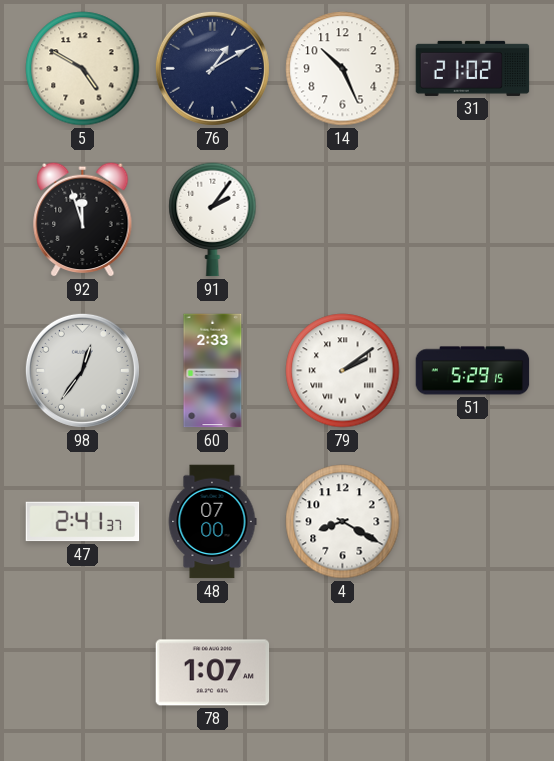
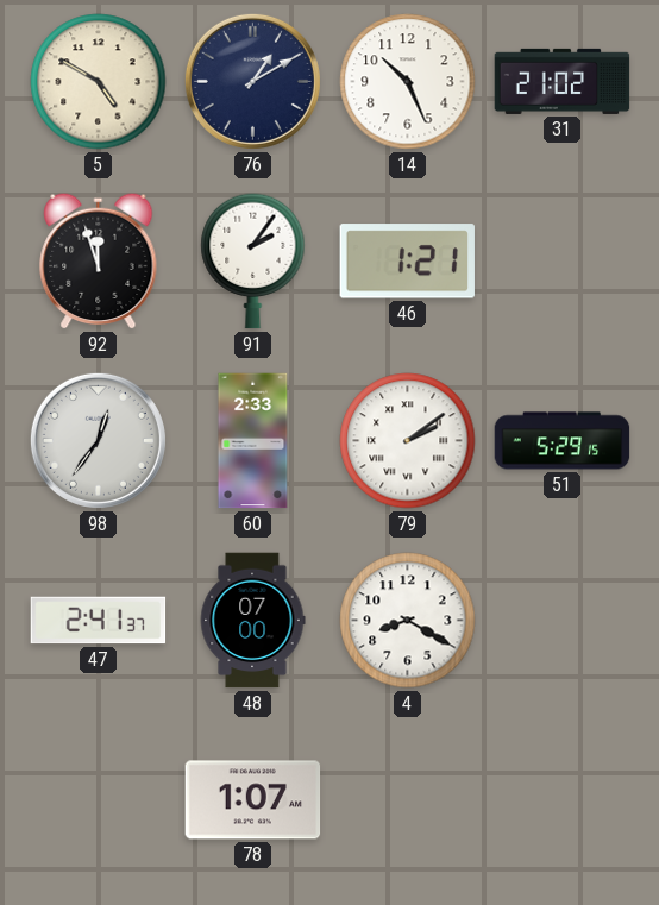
46: none -> 1:21 (407, 262)
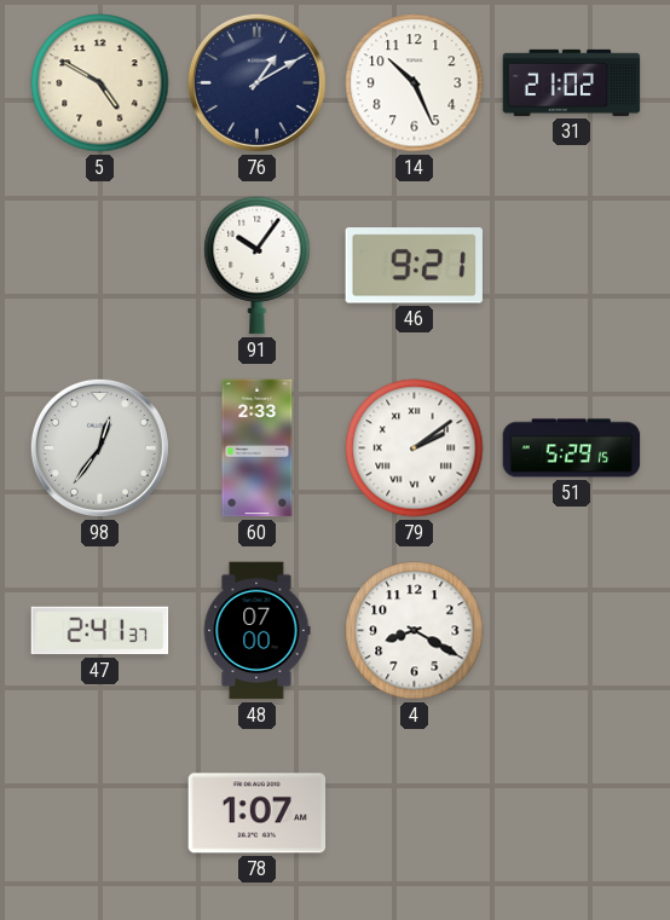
92: 11:57 -> none (99, 260)
91: 2:06 -> 10:06 (258, 266)
46: 1:21 -> 9:21 (414, 266)
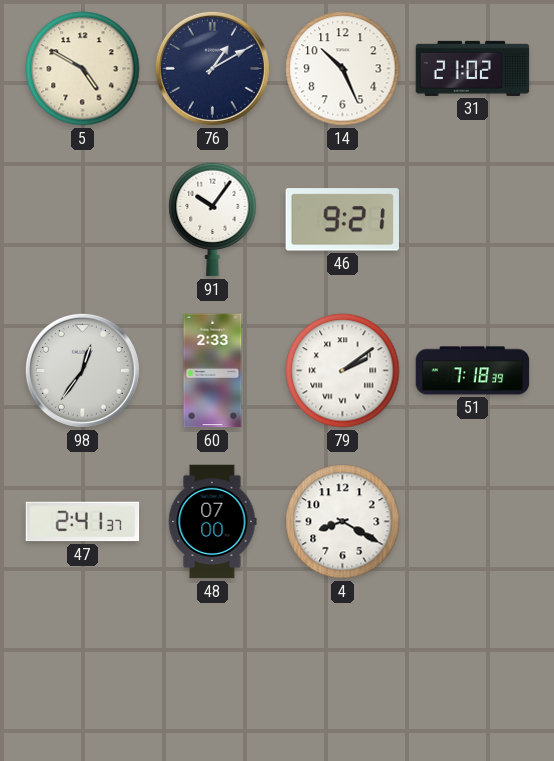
51: 5:29 -> 7:18 (473, 371)
78: 1:07 -> none (258, 814)
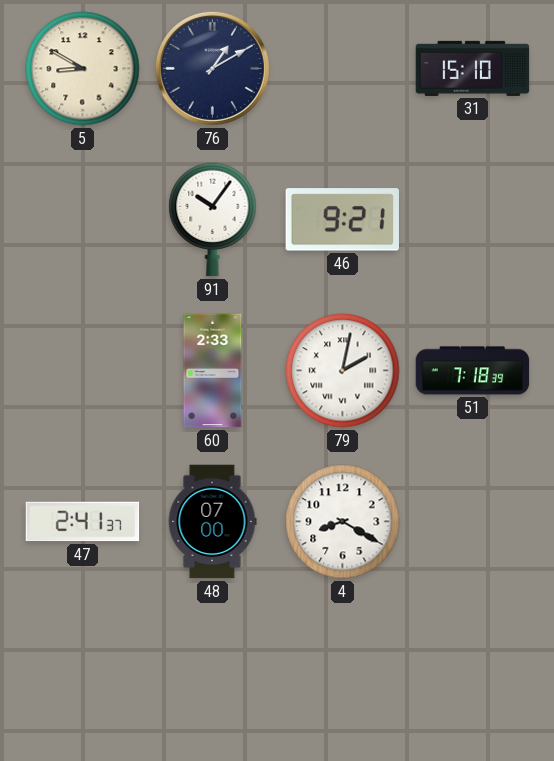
5: 4:50 -> 8:50 (83, 69)
14: 10:26 -> none (343, 69)
31: 21:02 -> 15:10 (473, 68)
98: 12:36 -> none (82, 370)
79: 2:09 -> 2:02 (343, 371)
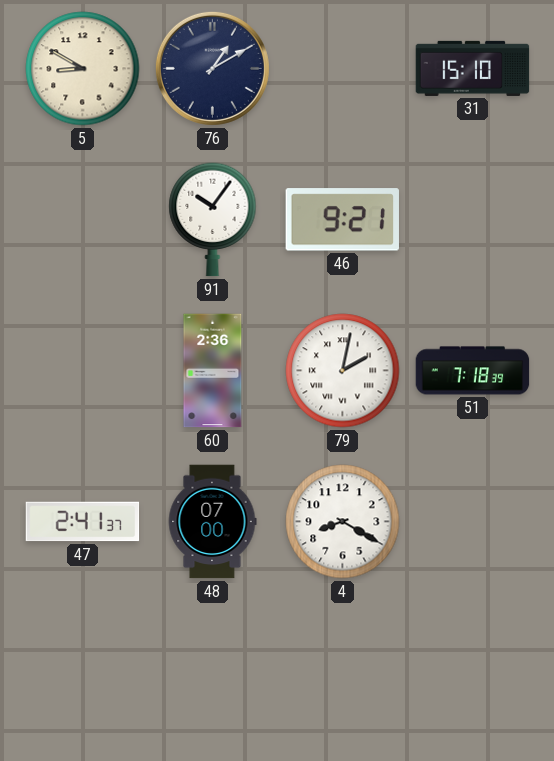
60: 2:33 -> 2:36 (213, 371)
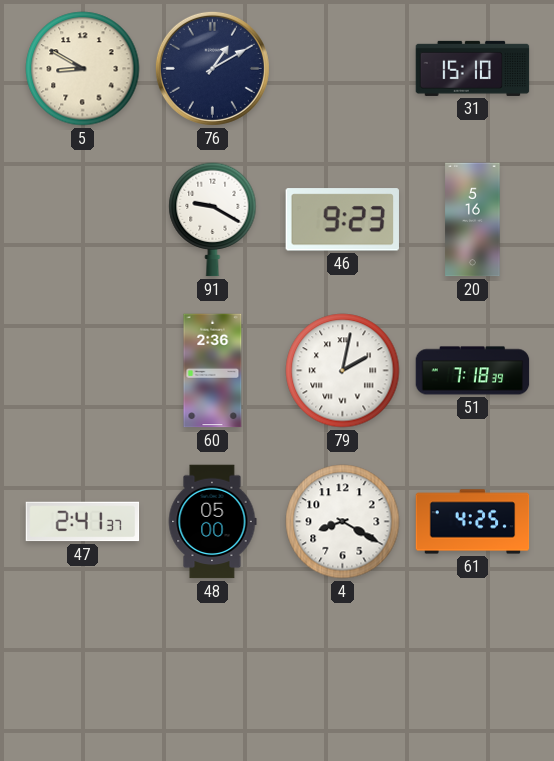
91: 10:06 -> 9:20 (213, 220)
46: 9:21 -> 9:23 (342, 220)
20: none -> 5:16 (473, 220)
48: 07:00 -> 05:00 (212, 522)
61: none -> 4:25 (473, 522)
